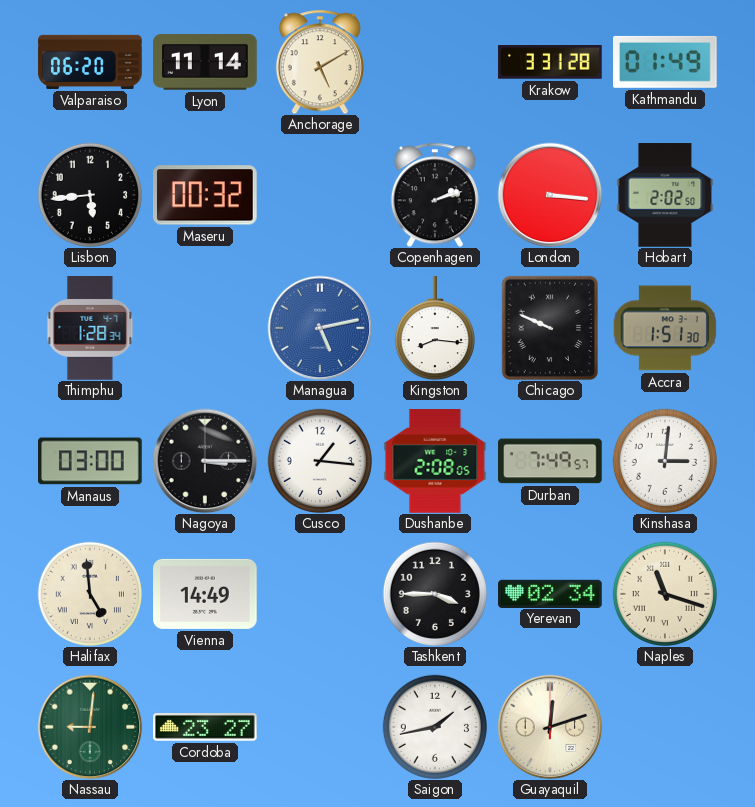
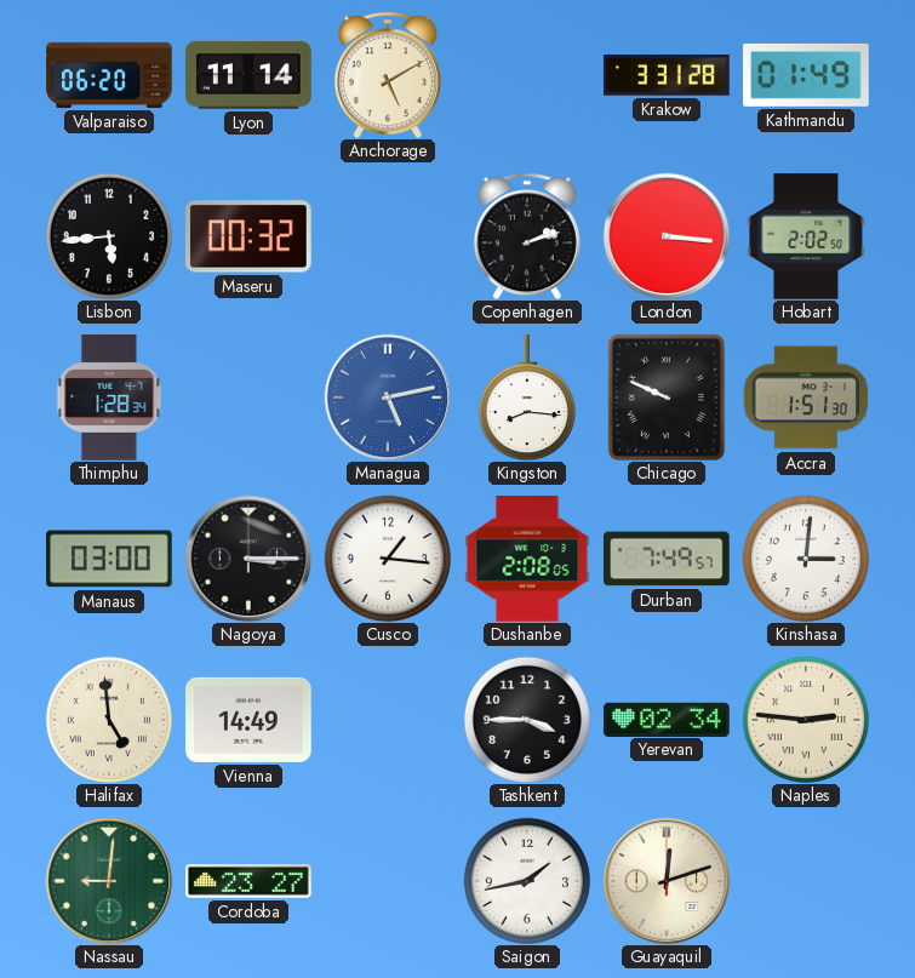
Naples: 11:18 -> 2:46 (806, 720)
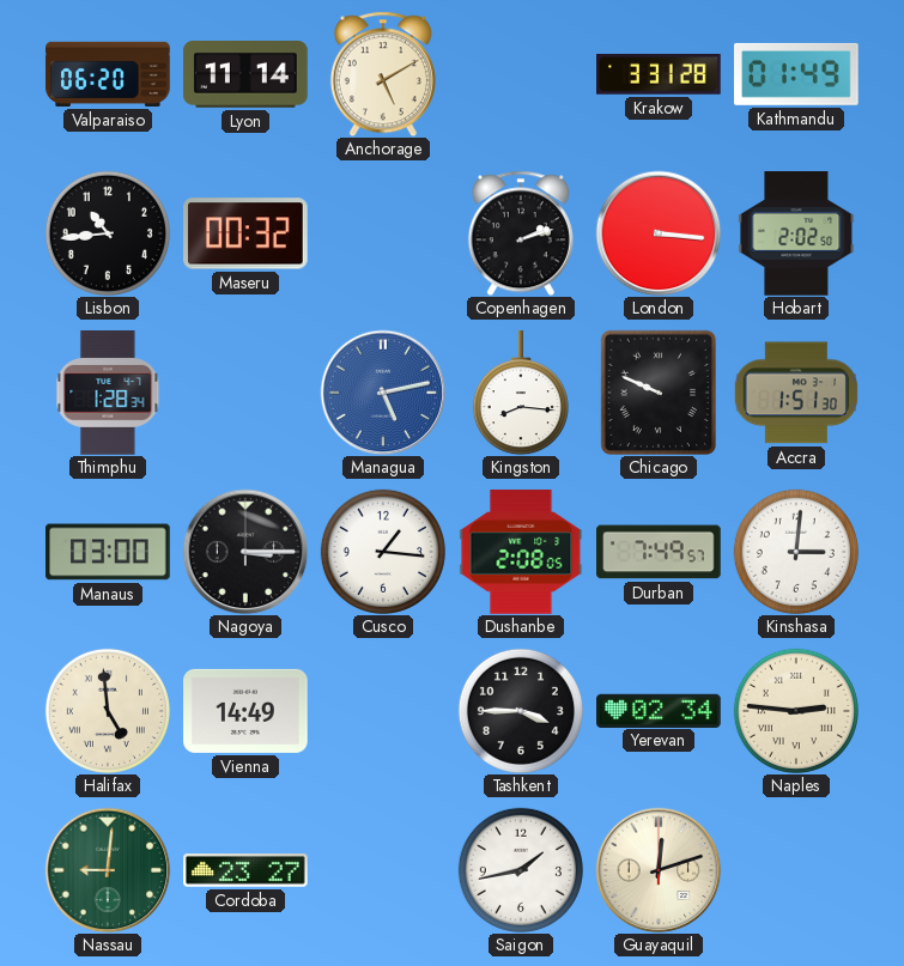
Lisbon: 5:44 -> 10:44 (108, 233)
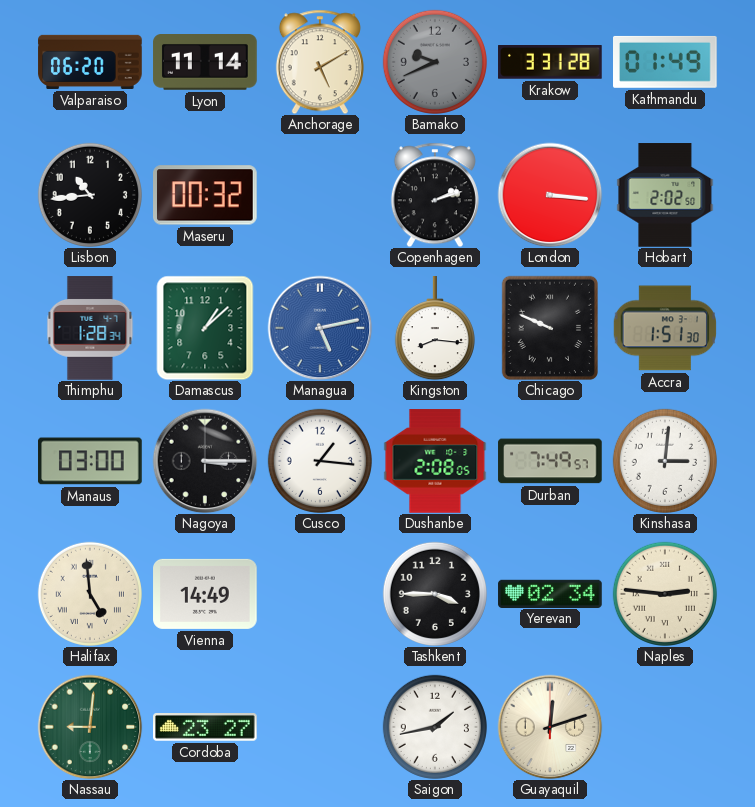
Bamako: none -> 9:41 (435, 62)
Damascus: none -> 1:08 (205, 328)
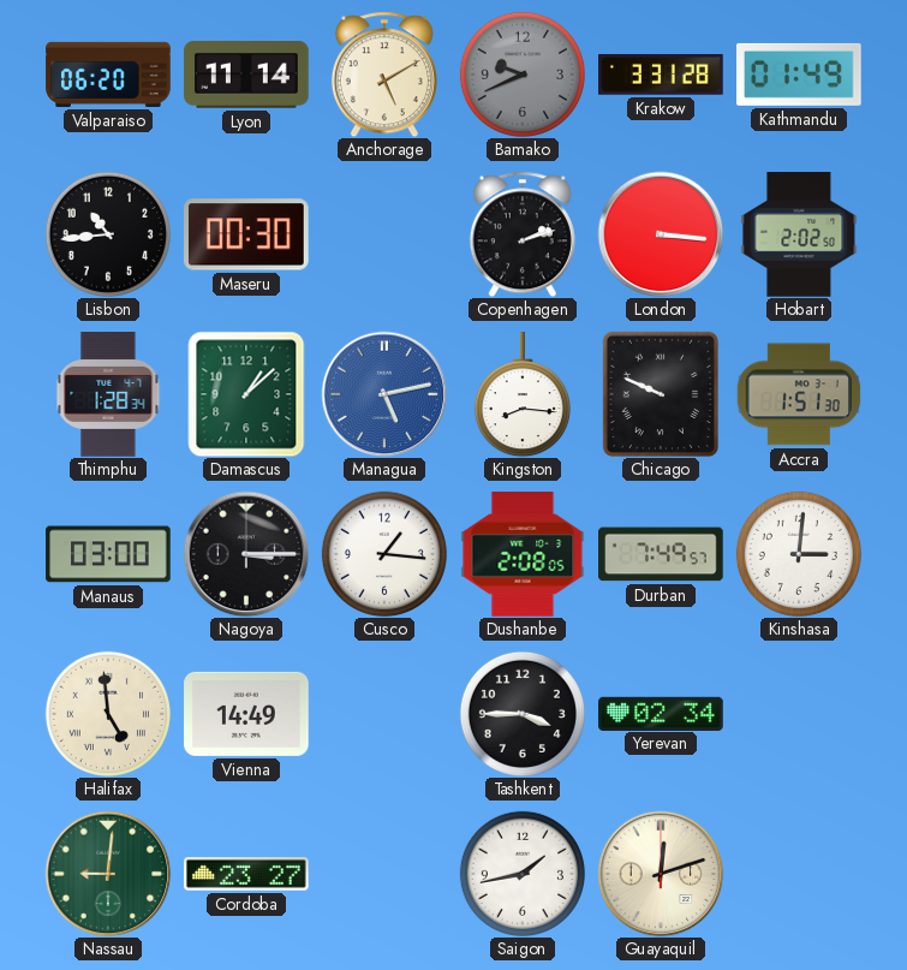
Maseru: 00:32 -> 00:30 (247, 234)
Naples: 2:46 -> none (665, 594)
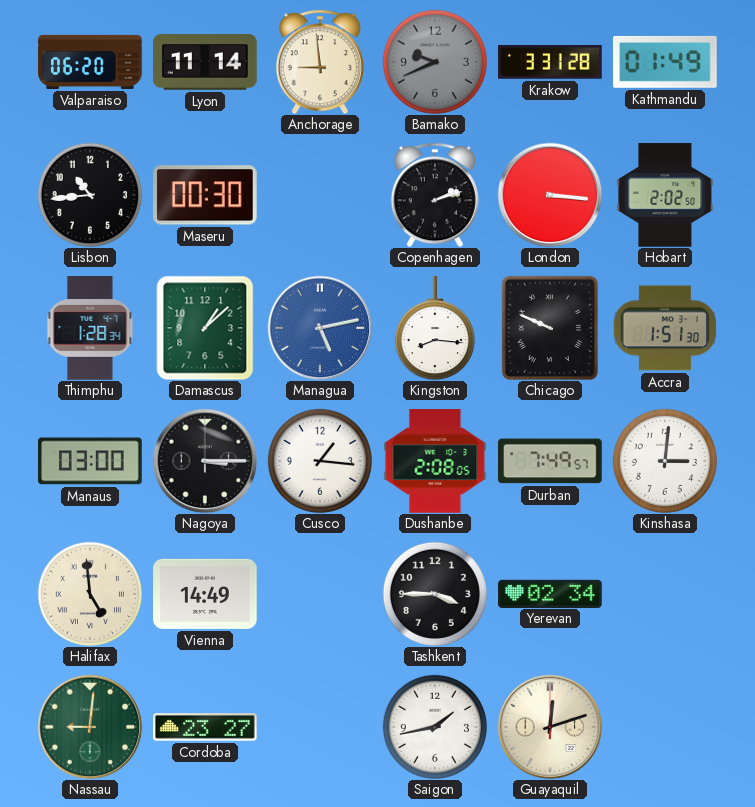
Anchorage: 5:10 -> 8:59 (320, 62)
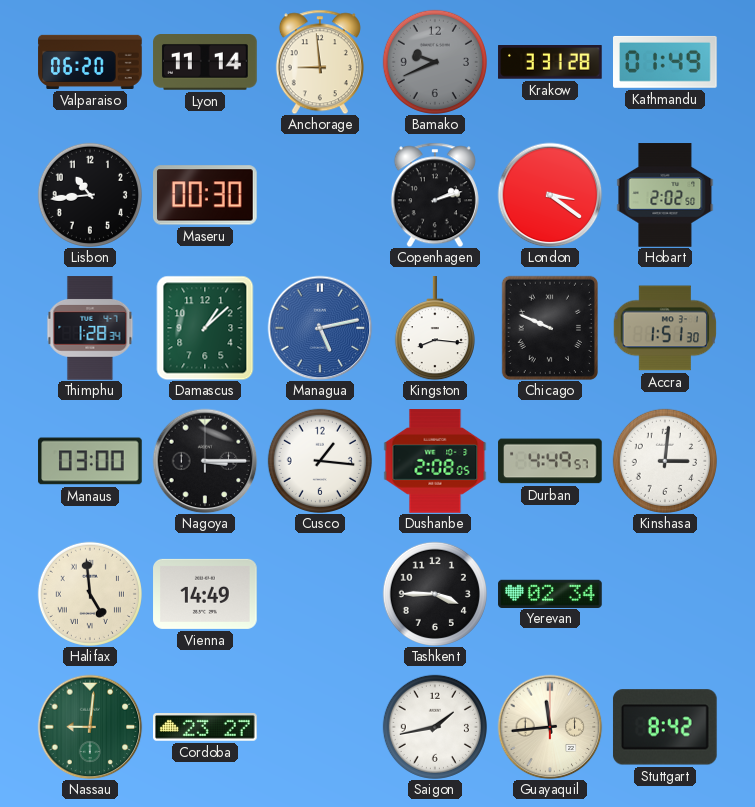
London: 3:16 -> 3:21 (550, 195)
Durban: 7:49 -> 4:49 (550, 461)
Guayaquil: 12:12 -> 11:44 (550, 727)
Stuttgart: none -> 8:42 (665, 727)
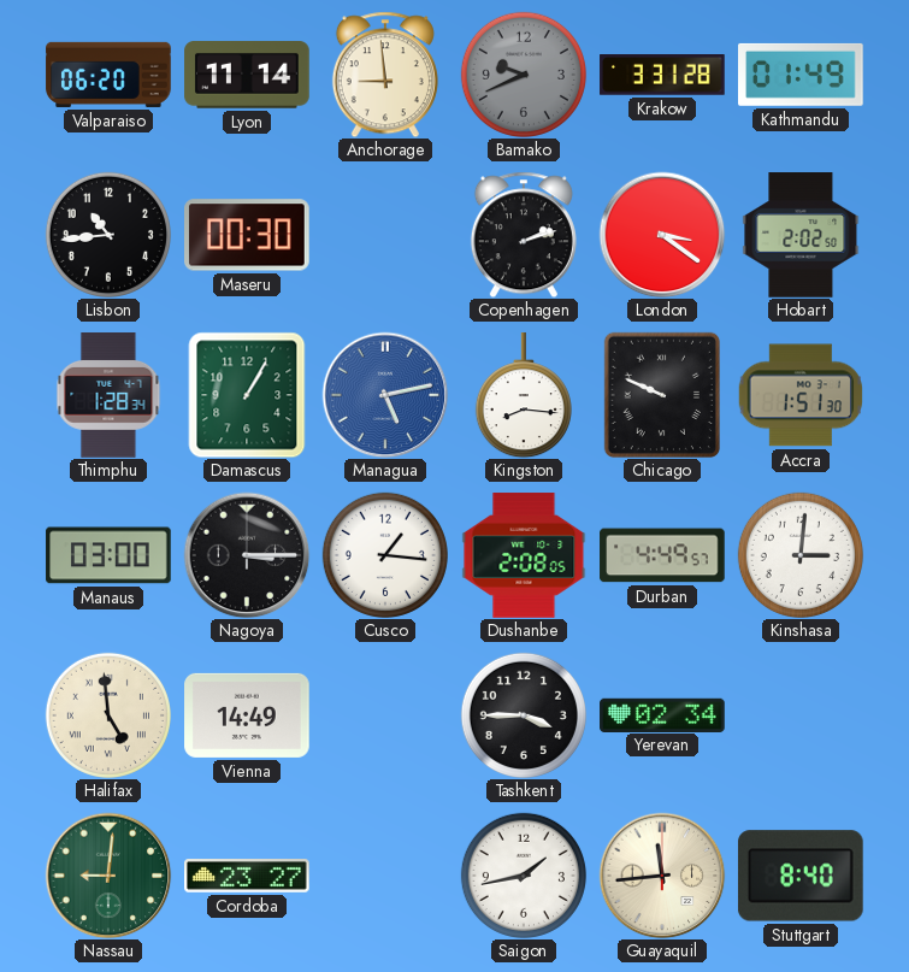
Damascus: 1:08 -> 1:05 (247, 395)
Stuttgart: 8:42 -> 8:40 (801, 876)
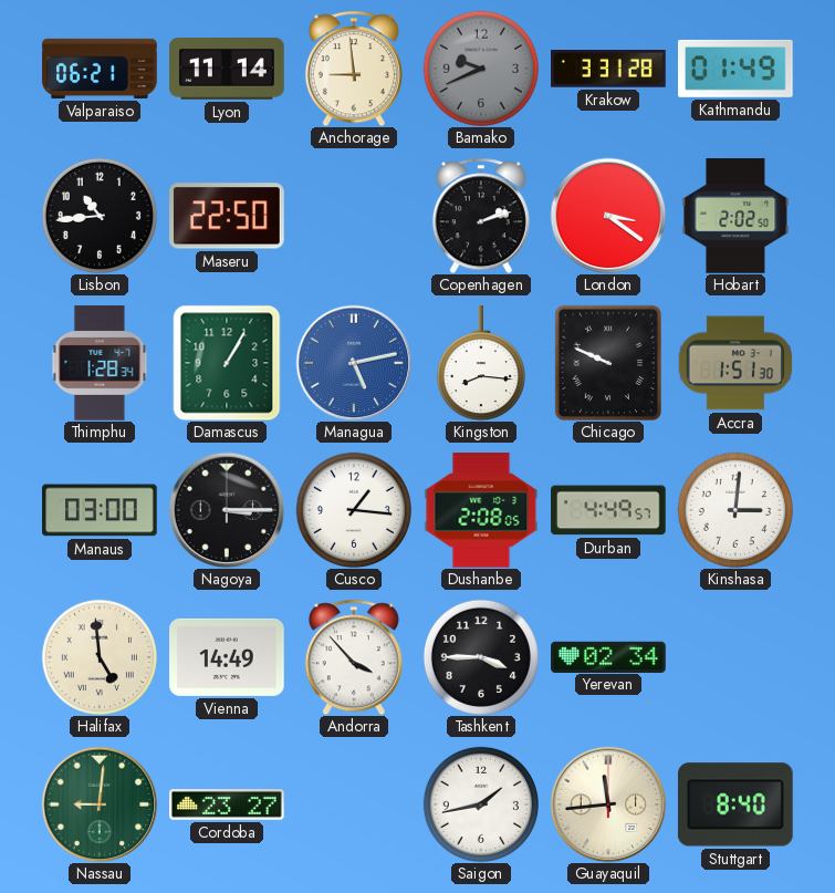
Valparaiso: 06:20 -> 06:21 (100, 69)
Maseru: 00:30 -> 22:50 (228, 216)
Andorra: none -> 3:53 (354, 657)
